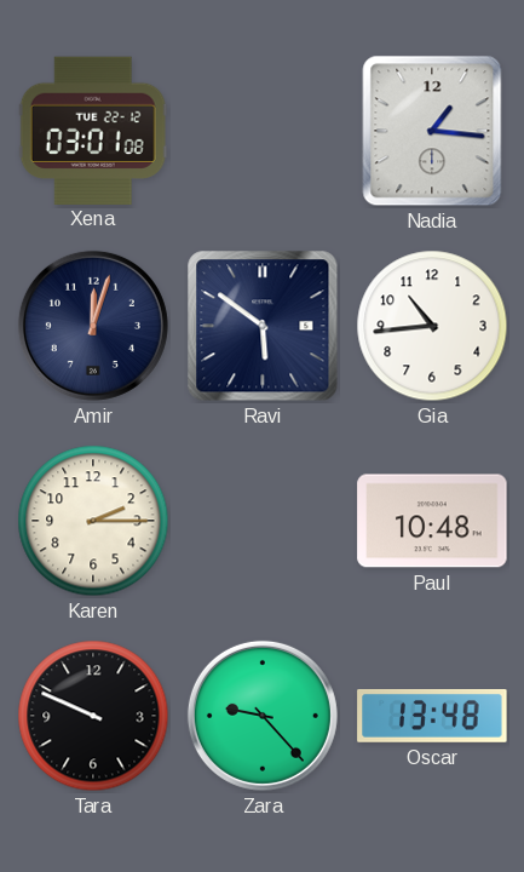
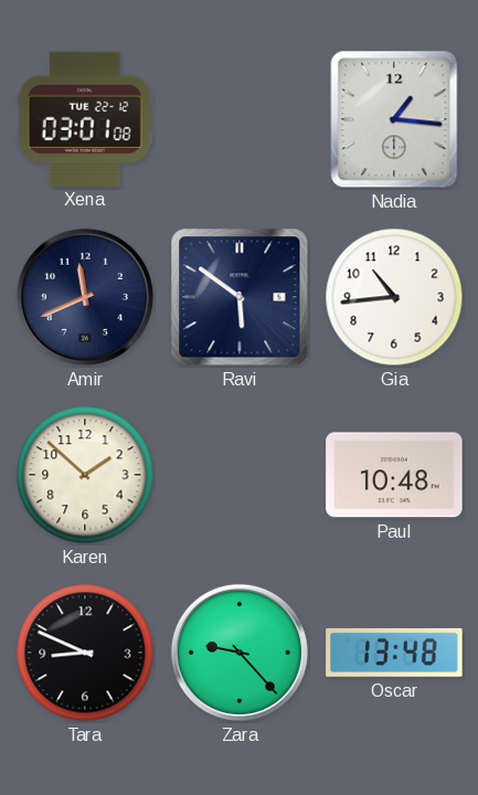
Amir: 12:03 -> 11:41 (85, 297)
Karen: 2:15 -> 1:52 (85, 475)
Tara: 9:49 -> 8:49 (85, 653)
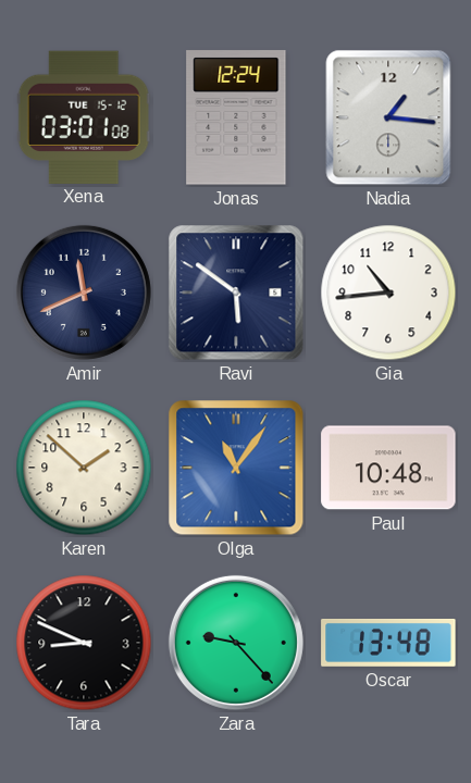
Xena date: TUE 22-12 -> TUE 15-12 (84, 116)
Jonas: none -> 12:24 (236, 117)
Olga: none -> 11:06 (236, 468)
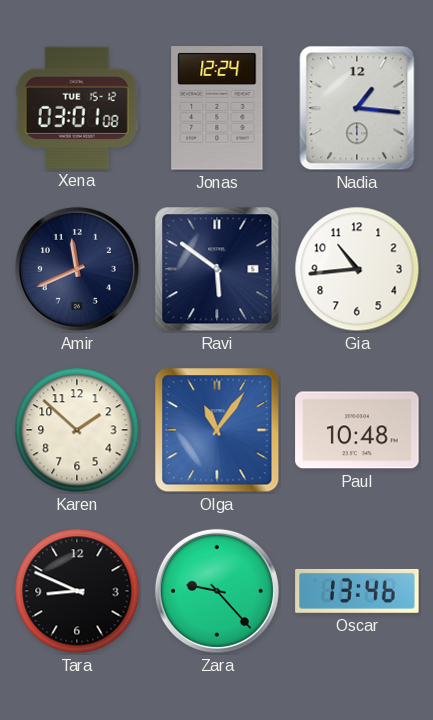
Oscar: 13:48 -> 13:46 (357, 591)
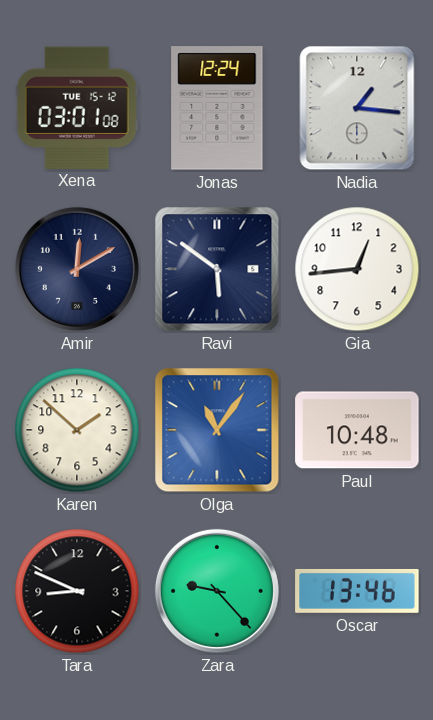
Amir: 11:41 -> 12:10 (77, 269)
Gia: 10:44 -> 12:44 (357, 269)
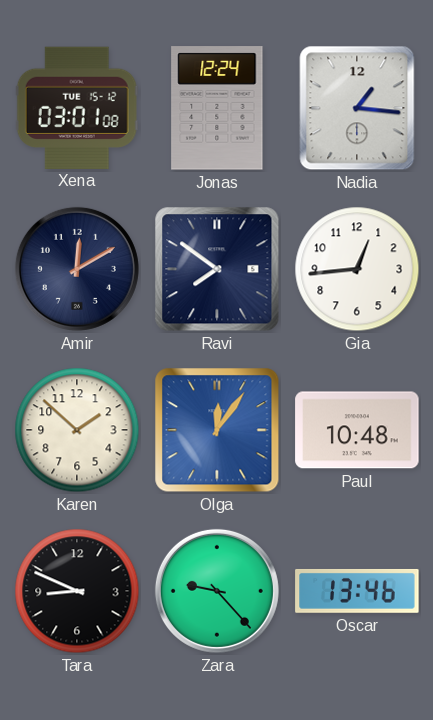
Ravi: 5:51 -> 7:51 (217, 269)
Olga: 11:06 -> 12:06 (217, 430)
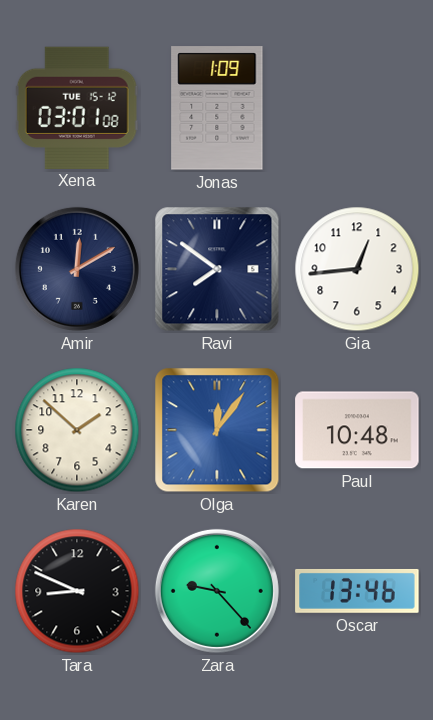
Jonas: 12:24 -> 1:09 (217, 108)
Nadia: 1:16 -> none (357, 108)
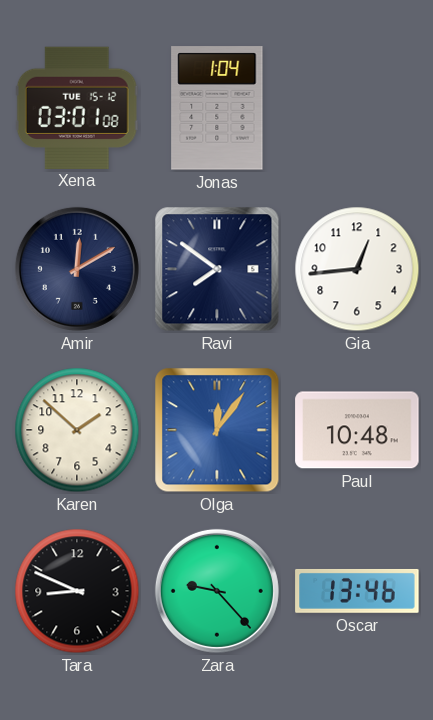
Jonas: 1:09 -> 1:04 (217, 108)
